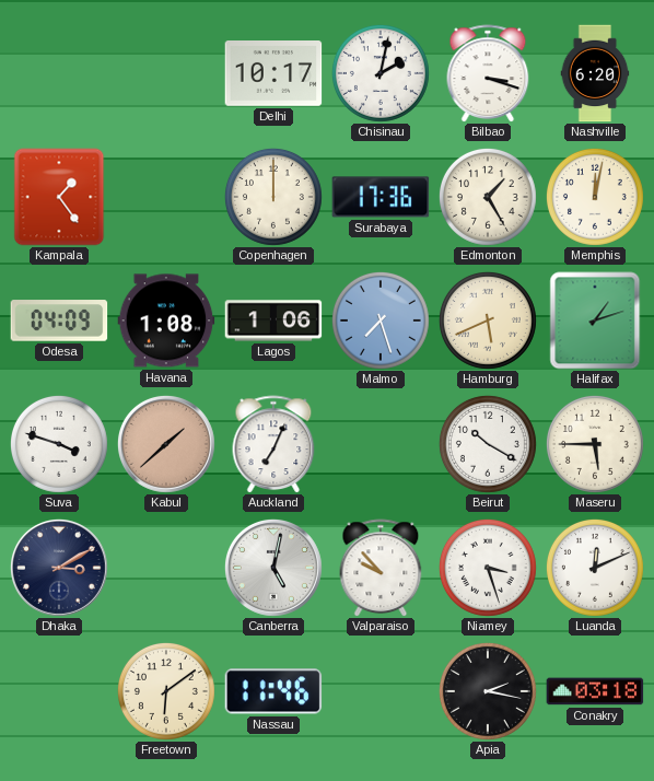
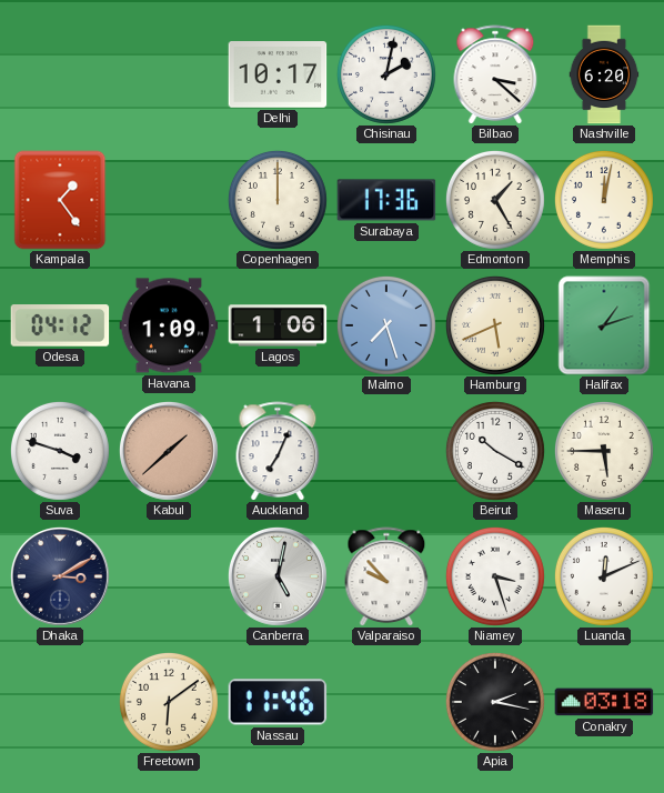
Bilbao: 3:18 -> 3:22 (495, 74)
Odesa: 04:09 -> 04:12 (60, 325)
Havana: 1:08 -> 1:09 (169, 325)
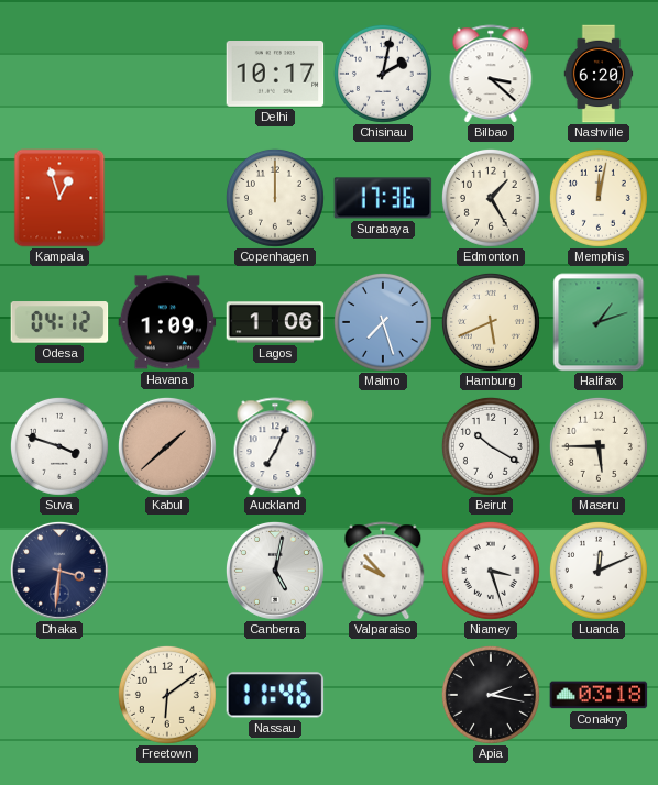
Kampala: 1:24 -> 12:57 (59, 198)
Dhaka: 3:10 -> 3:31 (59, 571)
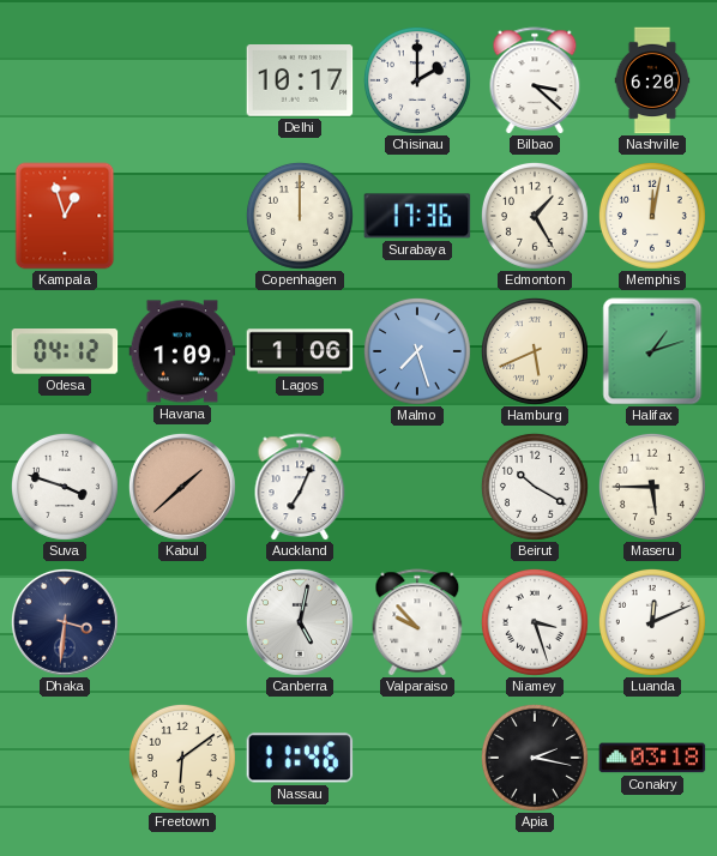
Chisinau: 2:02 -> 2:00 (417, 80)
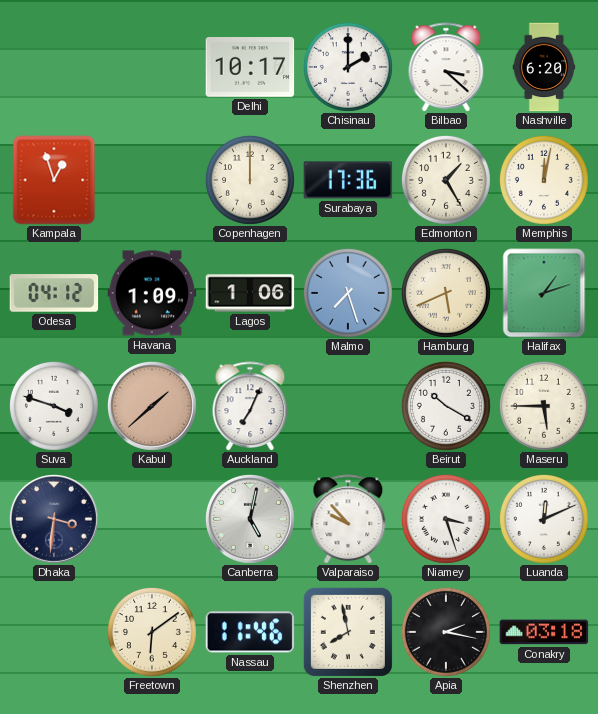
Shenzhen: none -> 7:58 (348, 632)
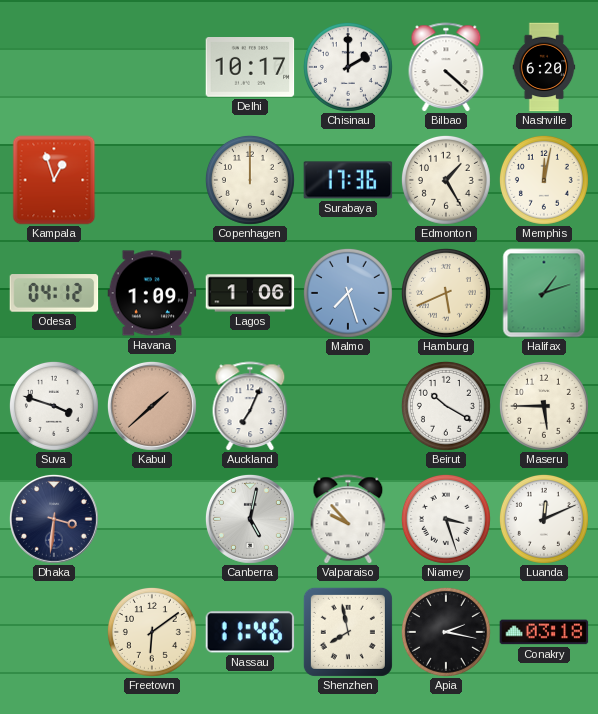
Bilbao: 3:22 -> 4:22 (446, 67)
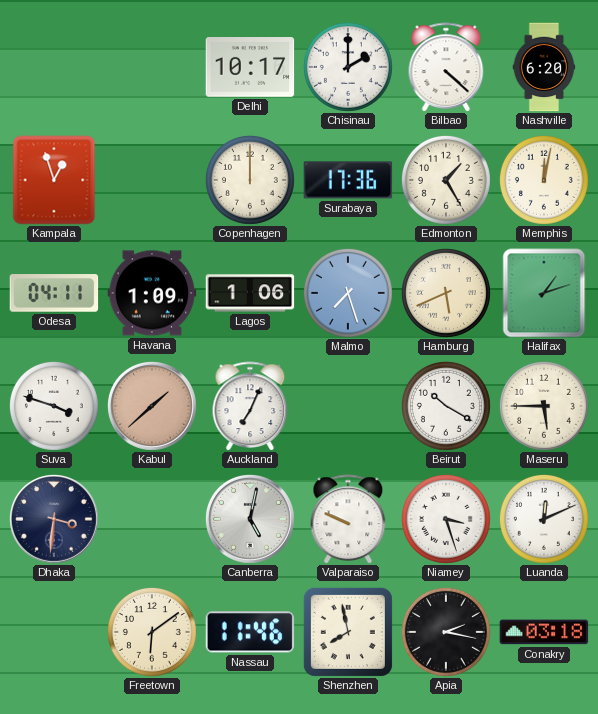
Odesa: 04:12 -> 04:11 (54, 293)
Valparaiso: 9:53 -> 9:49 (348, 519)
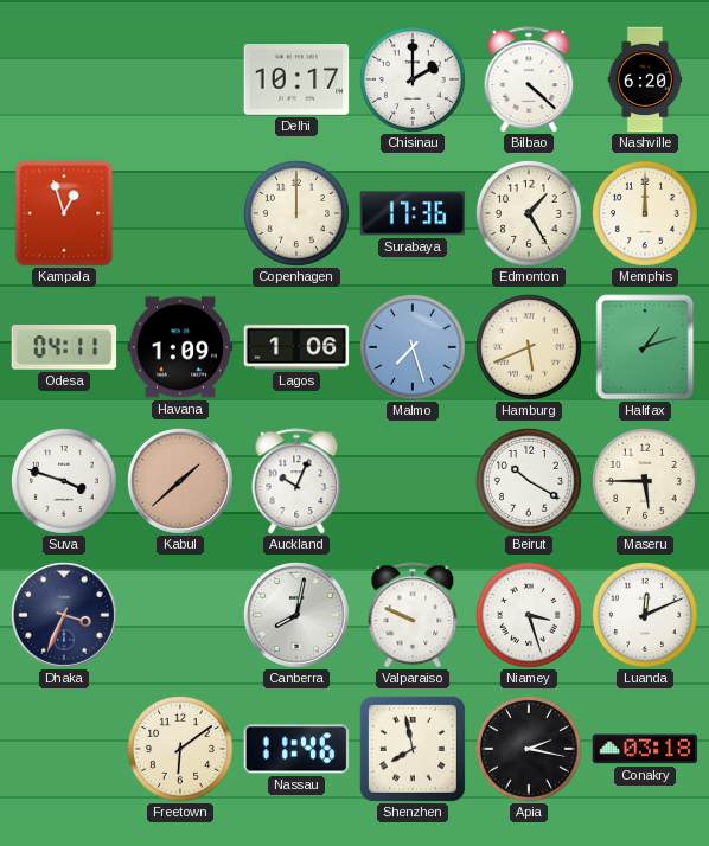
Memphis: 12:02 -> 12:00 (645, 213)
Auckland: 7:04 -> 10:04 (296, 481)
Dhaka: 3:31 -> 3:34 (64, 615)
Canberra: 5:02 -> 8:02 (296, 615)
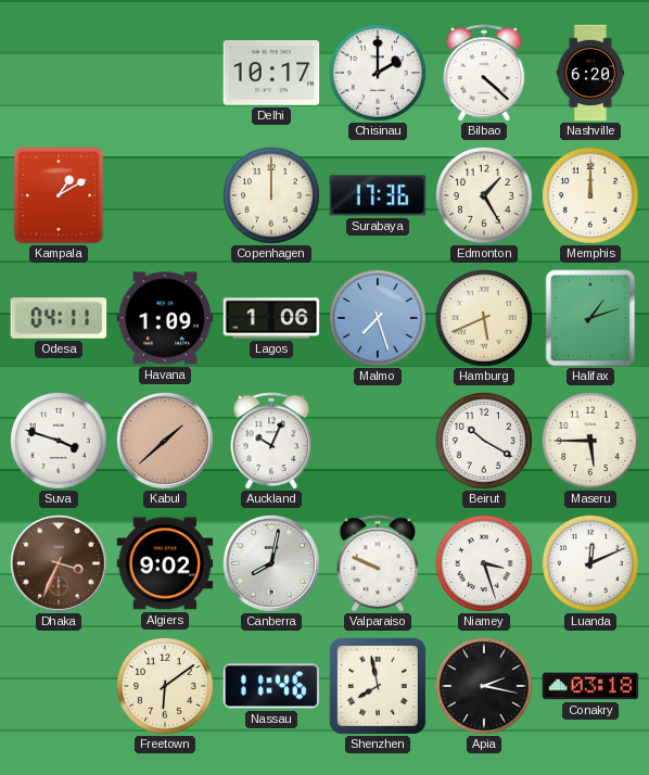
Kampala: 12:57 -> 1:10 (59, 195)
Dhaka dial: navy -> brown (59, 563)
Algiers: none -> 9:02 (165, 563)
